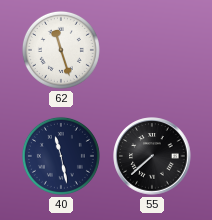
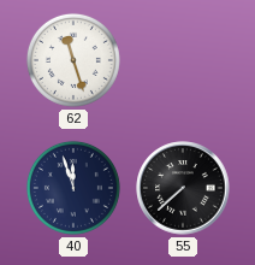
40: 11:28 -> 11:57 (73, 188)
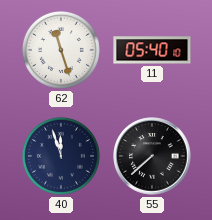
11: none -> 05:40 (152, 50)
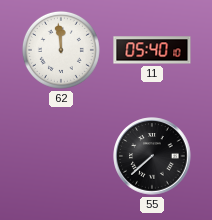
62: 11:27 -> 11:59 (61, 50)
40: 11:57 -> none (61, 156)
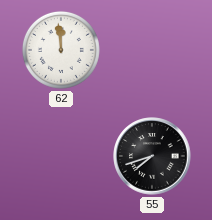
11: 05:40 -> none (152, 50)
55: 7:38 -> 7:42 (152, 156)
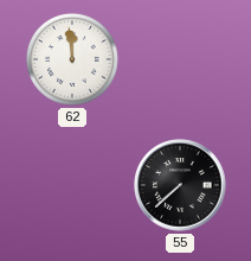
55: 7:42 -> 7:38 (180, 185)
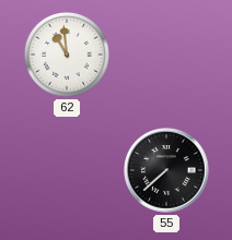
62: 11:59 -> 10:59 (67, 55)
